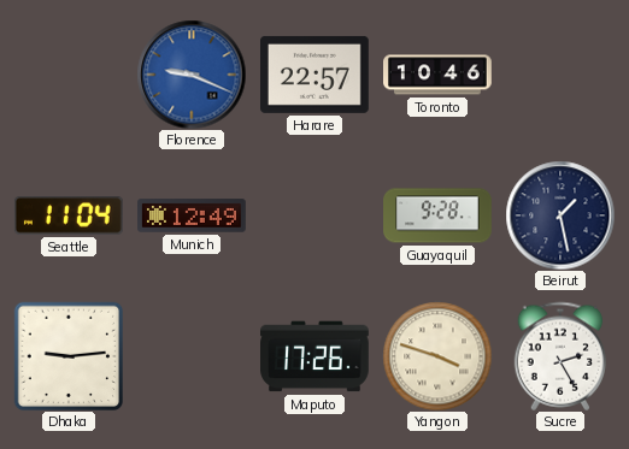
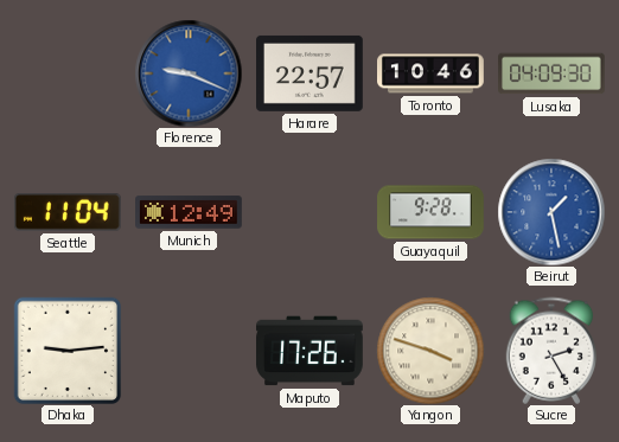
Lusaka: none -> 04:09 (553, 73)
Beirut dial: navy -> blue (551, 212)
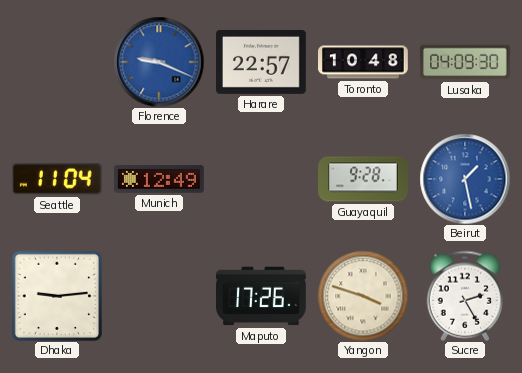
Toronto: 10:46 -> 10:48 (363, 62)
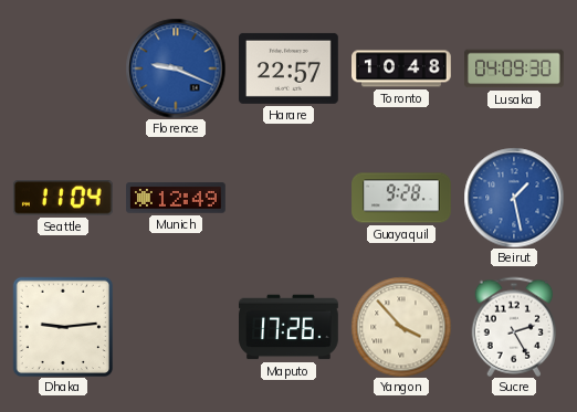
Yangon: 3:48 -> 3:53 (401, 327)
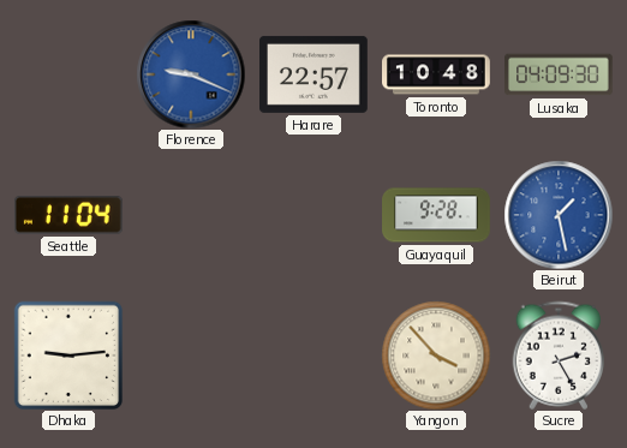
Munich: 12:49 -> none (177, 198)
Maputo: 17:26 -> none (290, 327)
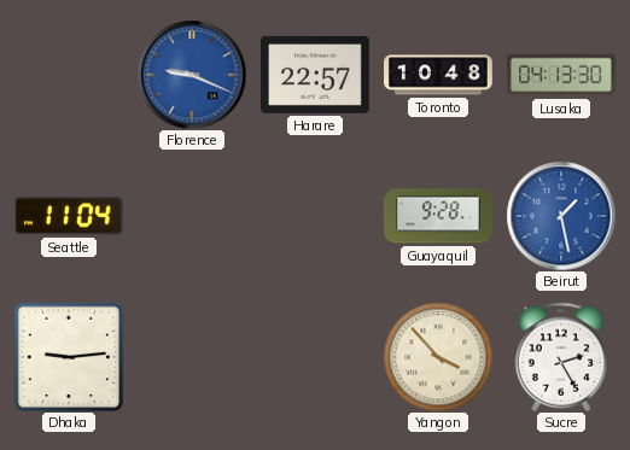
Lusaka: 04:09 -> 04:13 (562, 75)
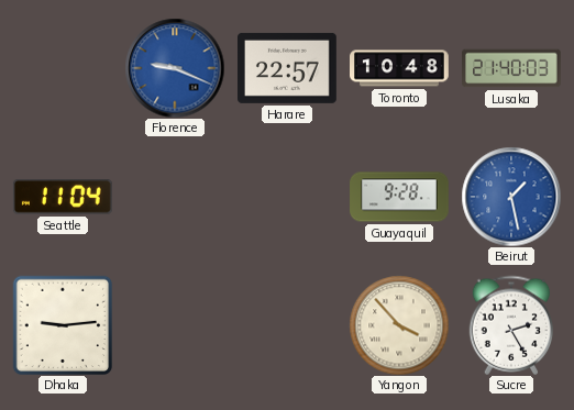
Lusaka: 04:13 -> 21:40 (512, 68)
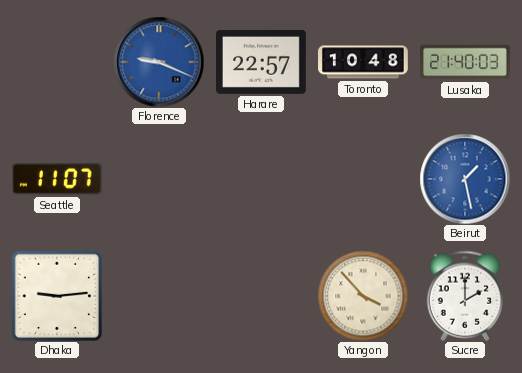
Seattle: 11:04 -> 11:07 (57, 179)
Guayaquil: 9:28 -> none (399, 197)
Sucre: 2:25 -> 2:00 (465, 296)
